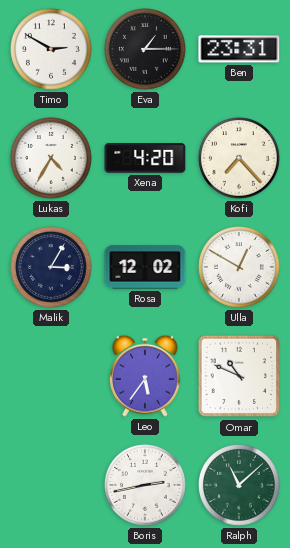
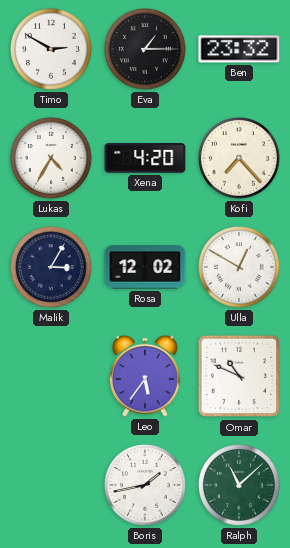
Ben: 23:31 -> 23:32 (239, 49)
Boris: 2:43 -> 1:43 (146, 486)
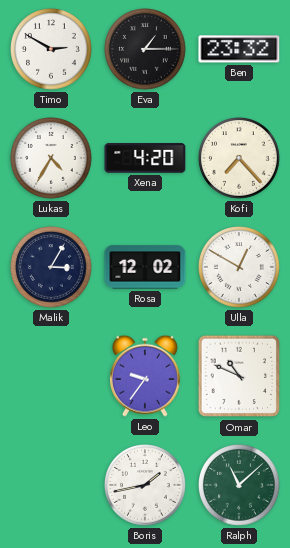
Leo: 5:36 -> 9:36 (145, 376)
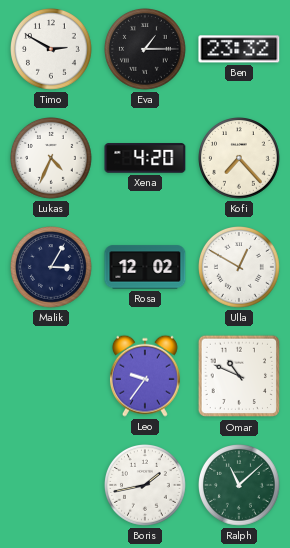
Lukas: 4:35 -> 4:34 (52, 159)
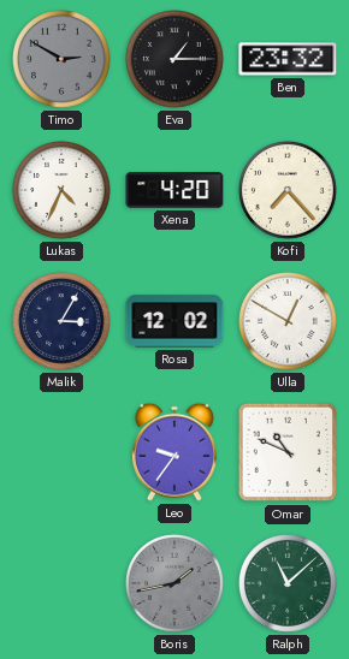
Timo dial: white -> grey (63, 60)
Boris dial: white -> grey (176, 584)
